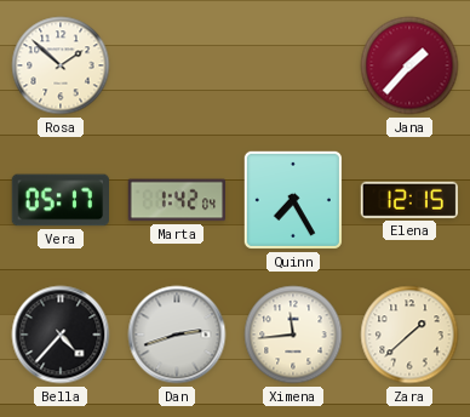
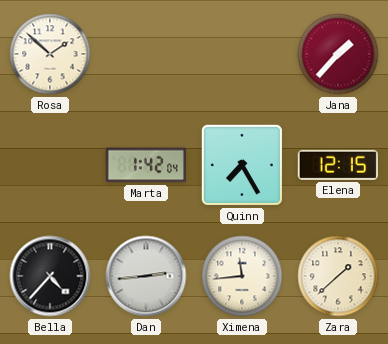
Vera: 05:17 -> none (59, 200)
Dan: 2:42 -> 2:44 (146, 276)
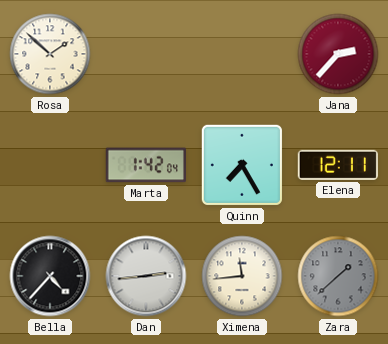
Jana: 1:37 -> 2:37 (338, 54)
Elena: 12:15 -> 12:11 (337, 165)
Zara dial: cream -> grey (338, 276)
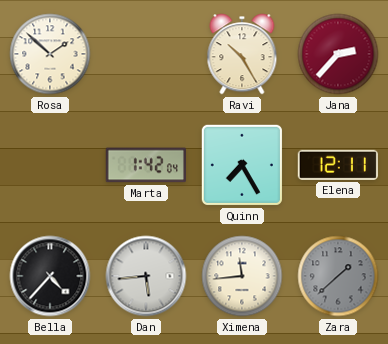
Ravi: none -> 10:25 (242, 54)
Dan: 2:44 -> 5:44 (146, 276)
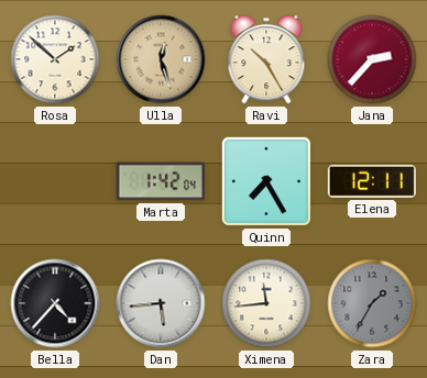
Ulla: none -> 12:27 (161, 59)
Zara: 1:38 -> 1:35 (372, 303)
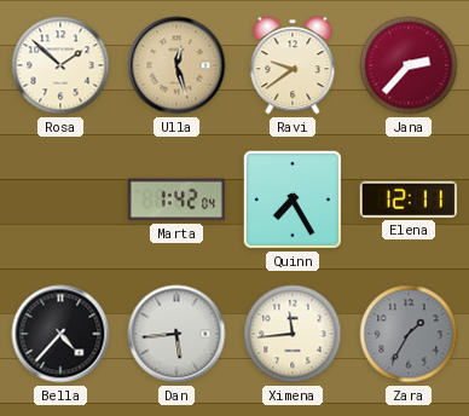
Ravi: 10:25 -> 9:39 (293, 65)
